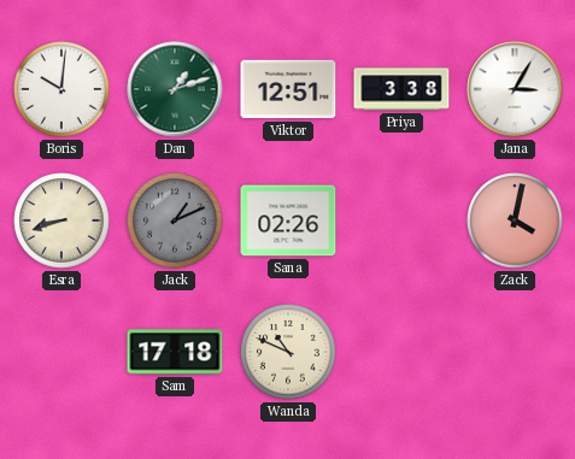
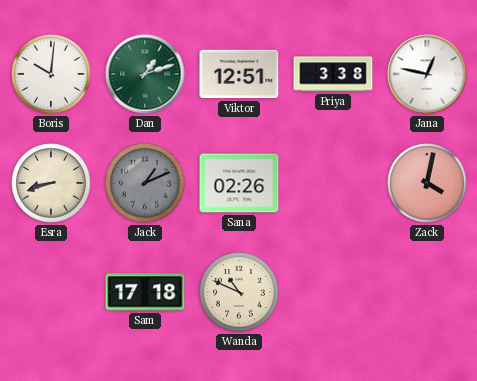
Jana: 3:05 -> 12:47 (427, 74)
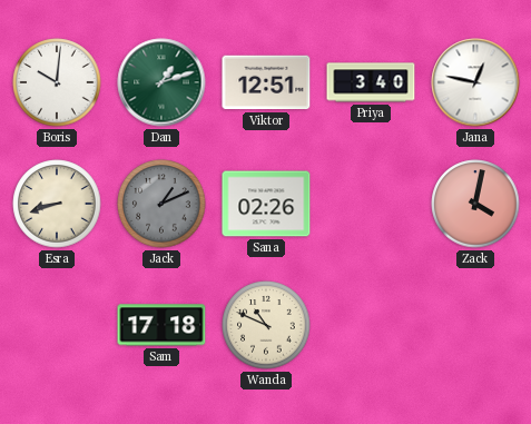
Priya: 3:38 -> 3:40 (371, 82)
